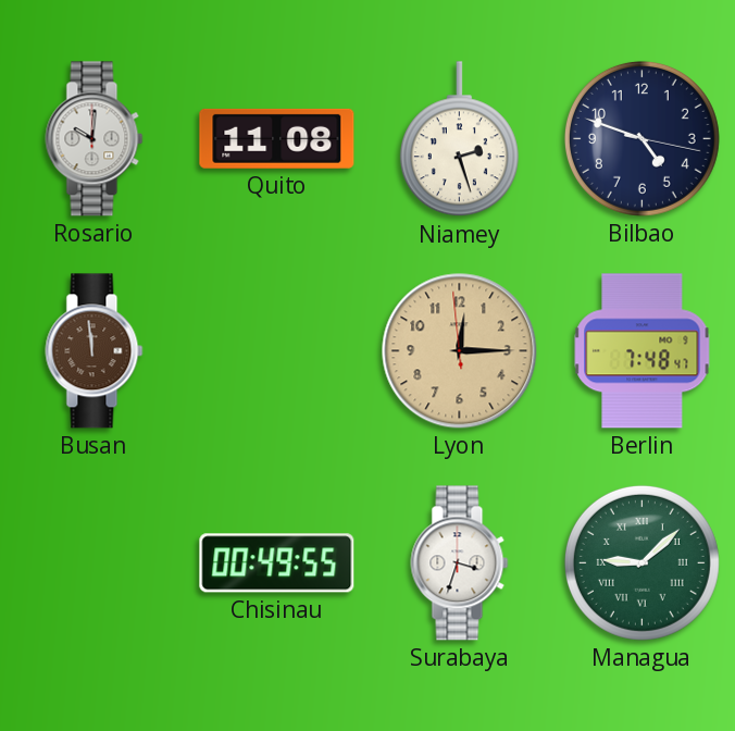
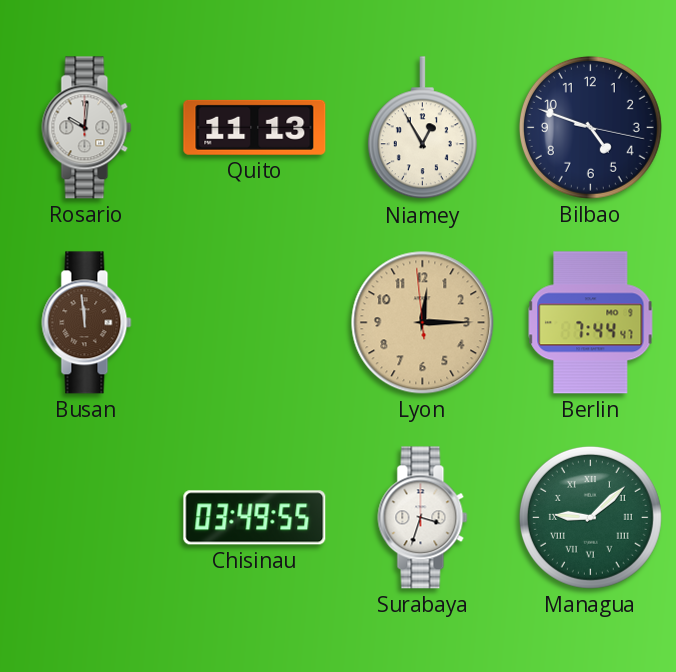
Quito: 11:08 -> 11:13 (255, 127)
Niamey: 2:27 -> 12:55 (422, 128)
Berlin: 7:48 -> 7:44 (591, 323)
Chisinau: 00:49 -> 03:49 (255, 518)
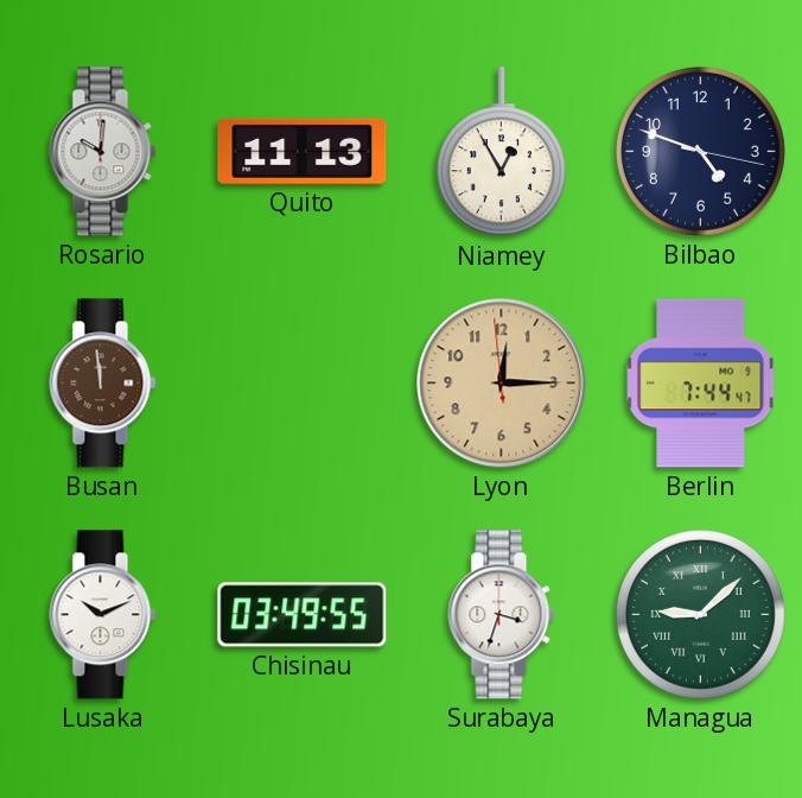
Lusaka: none -> 10:11 (103, 615)
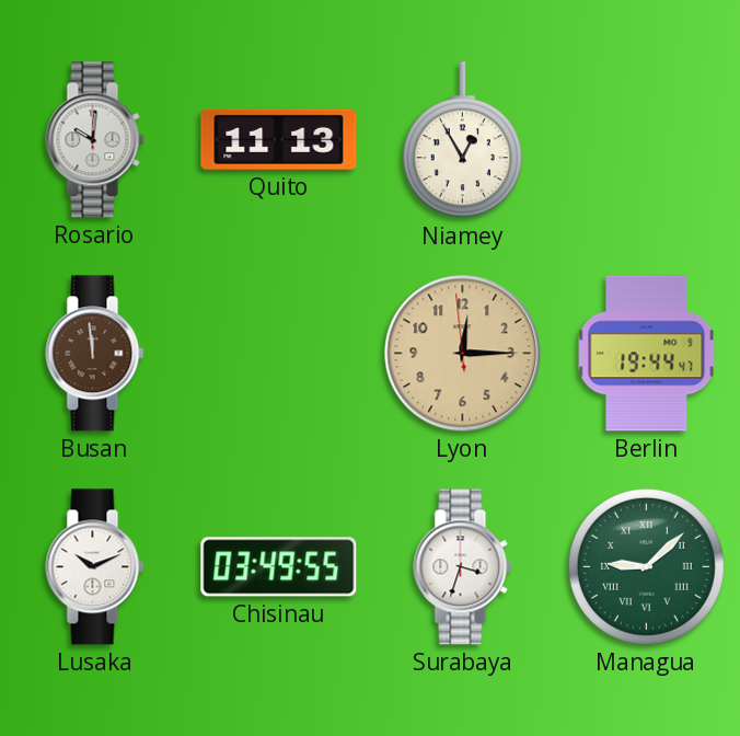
Bilbao: 4:48 -> none (700, 151)
Berlin: 7:44 -> 19:44 (647, 354)
